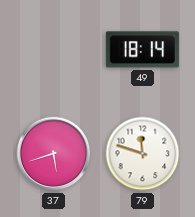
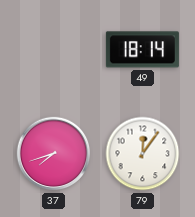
37: 5:42 -> 7:42 (54, 154)
79: 11:48 -> 12:06 (143, 154)
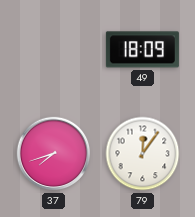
49: 18:14 -> 18:09 (142, 50)
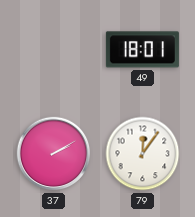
49: 18:09 -> 18:01 (142, 50)
37: 7:42 -> 2:10 (54, 154)
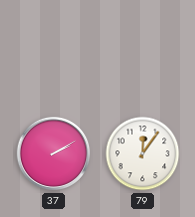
49: 18:01 -> none (142, 50)
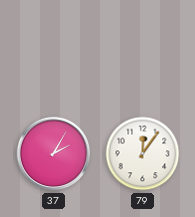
37: 2:10 -> 2:05 (54, 154)
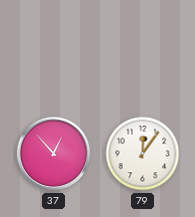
37: 2:05 -> 12:53 (54, 154)
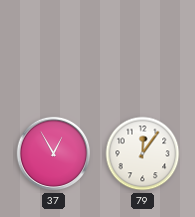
37: 12:53 -> 12:55 (54, 154)
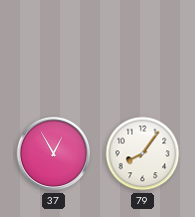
79: 12:06 -> 8:06 (143, 154)
